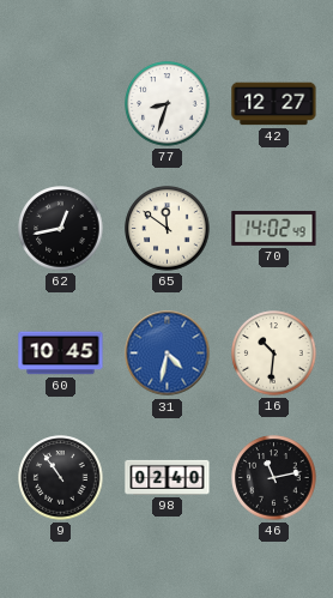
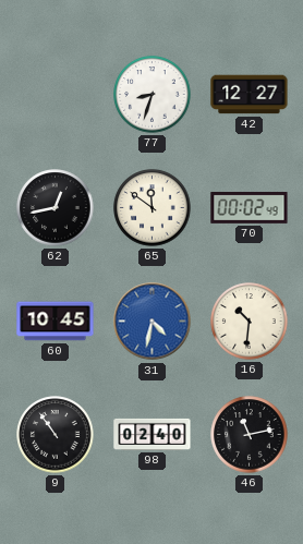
70: 14:02 -> 00:02 (250, 207)
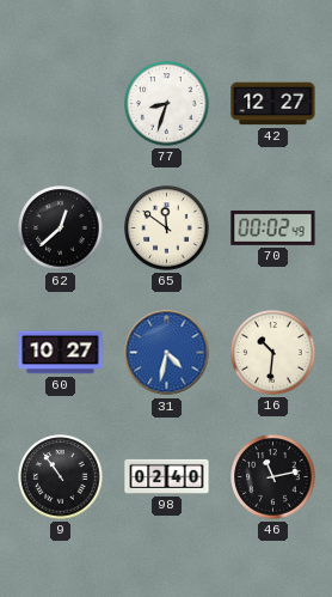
62: 12:43 -> 12:38 (61, 229)
60: 10:45 -> 10:27 (61, 353)
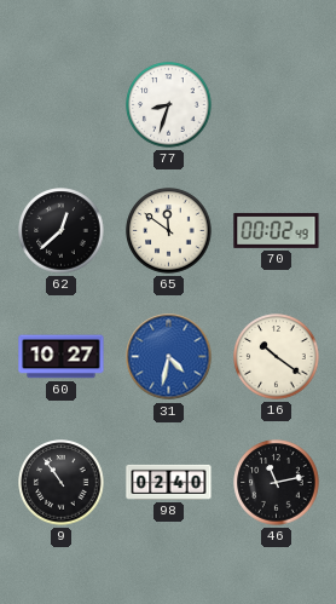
42: 12:27 -> none (273, 104)
16: 10:31 -> 10:21 (277, 357)
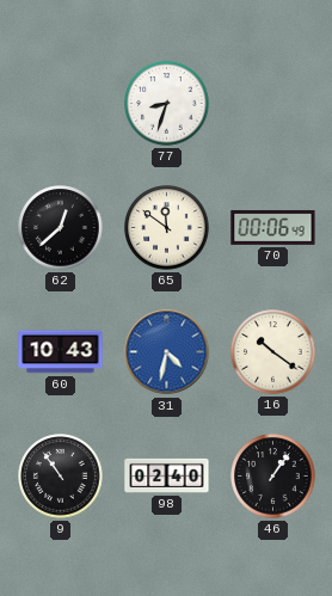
70: 00:02 -> 00:06 (273, 227)
60: 10:27 -> 10:43 (61, 352)
46: 11:13 -> 1:06 (273, 477)
